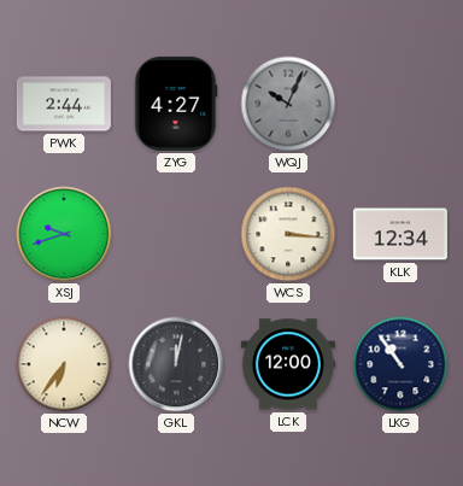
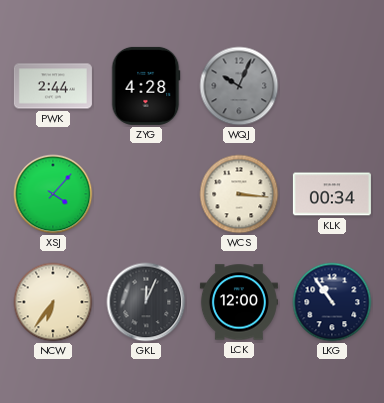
ZYG: 4:27 -> 4:28 (146, 86)
XSJ: 9:42 -> 4:07 (53, 194)
KLK: 12:34 -> 00:34 (332, 194)
GKL: 12:02 -> 12:04 (146, 302)
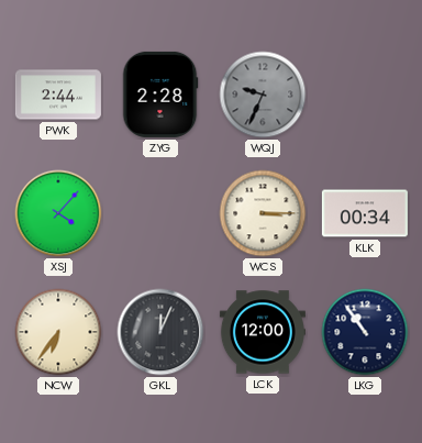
ZYG: 4:28 -> 2:28 (160, 95)
WQJ: 10:04 -> 9:34 (263, 95)
WCS: 3:16 -> 3:15 (263, 213)
